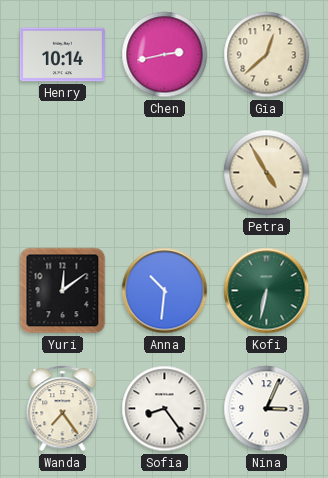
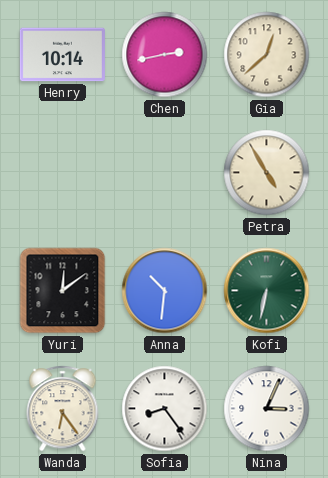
Wanda: 7:24 -> 6:24 (63, 409)
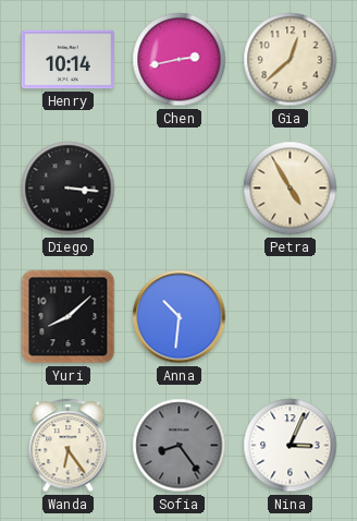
Diego: none -> 3:16 (69, 189)
Yuri: 12:09 -> 8:08 (69, 317)
Kofi: 6:32 -> none (267, 291)
Sofia dial: white -> grey (180, 446)
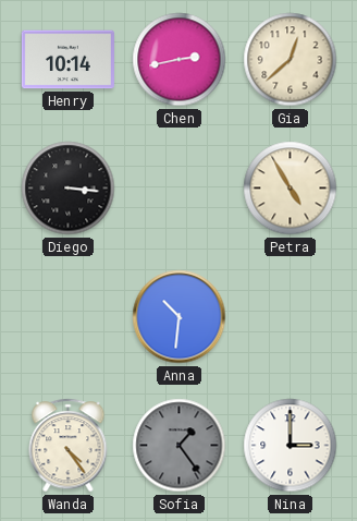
Yuri: 8:08 -> none (69, 317)
Wanda: 6:24 -> 4:24 (69, 446)
Sofia: 8:24 -> 1:24 (180, 446)
Nina: 3:04 -> 3:00 (291, 446)
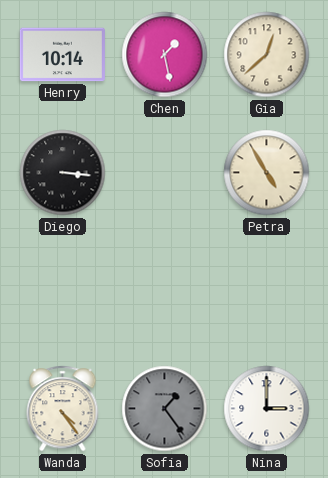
Chen: 2:43 -> 1:28 (165, 55)
Anna: 10:31 -> none (180, 317)
